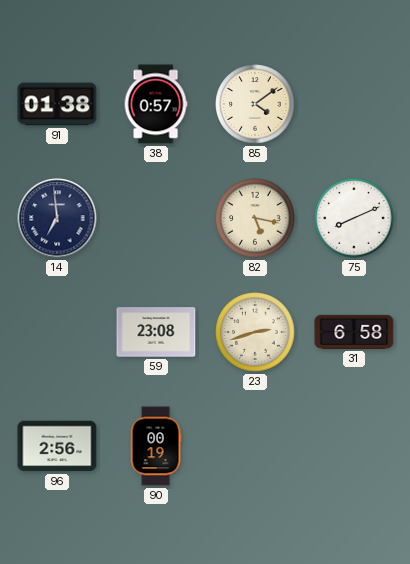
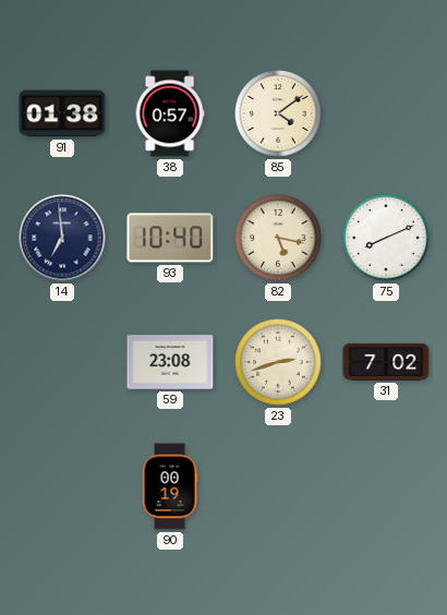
93: none -> 10:40 (170, 238)
31: 6:58 -> 7:02 (386, 362)
96: 2:56 -> none (57, 446)
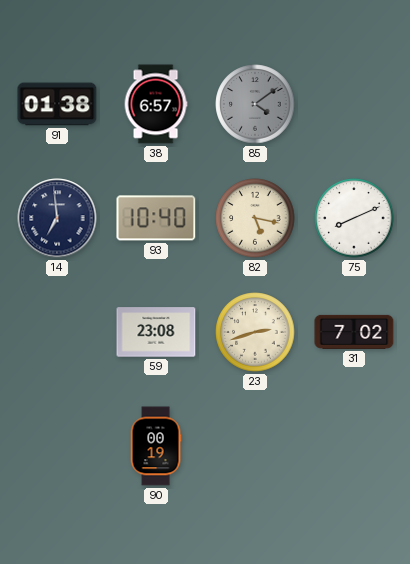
38: 0:57 -> 6:57 (156, 104)
85 dial: cream -> grey (255, 104)
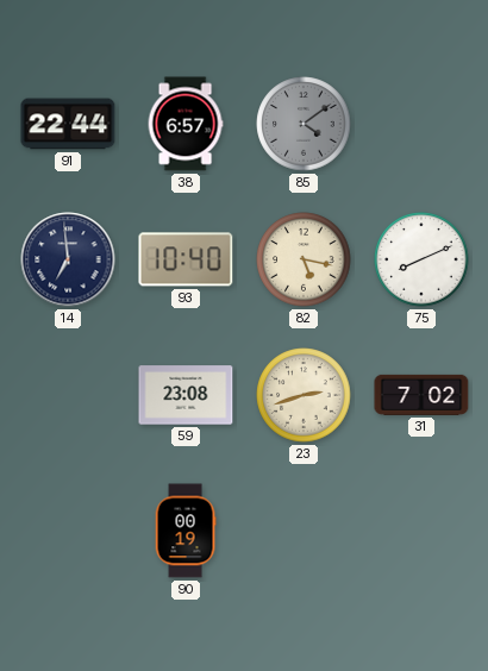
91: 01:38 -> 22:44 (68, 124)
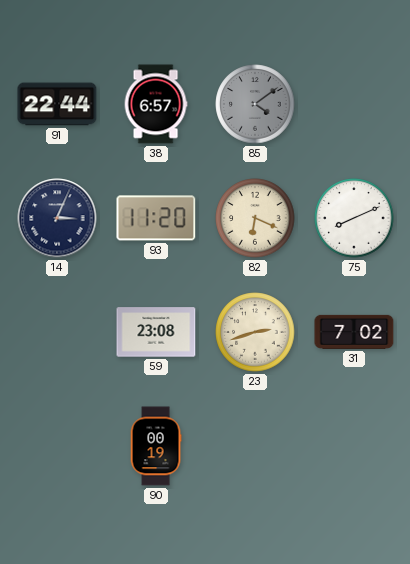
14: 6:59 -> 3:04 (57, 218)
93: 10:40 -> 11:20 (156, 218)
82: 5:17 -> 6:19 (255, 218)
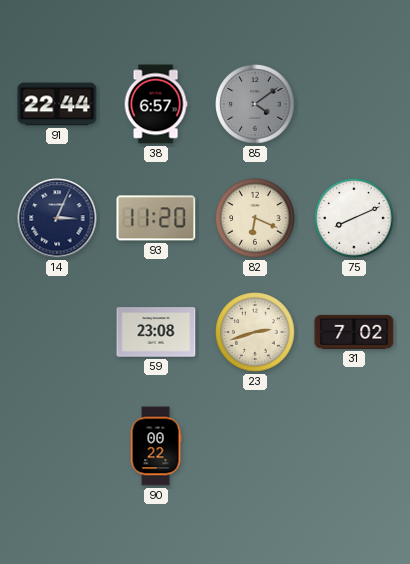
90: 00:19 -> 00:22 (156, 446)
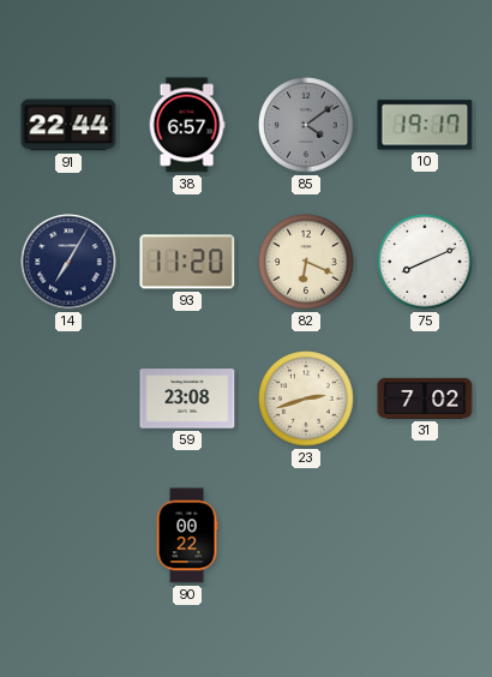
10: none -> 19:17 (425, 125)
14: 3:04 -> 7:05 (68, 262)
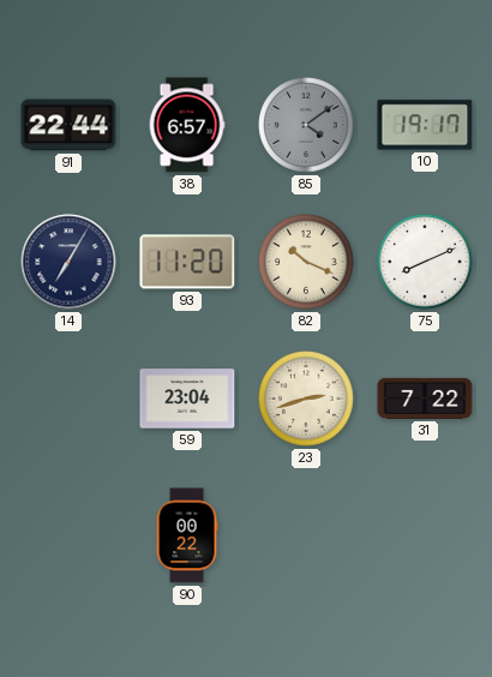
82: 6:19 -> 10:19 (306, 262)
59: 23:08 -> 23:04 (187, 399)
31: 7:02 -> 7:22 (425, 399)
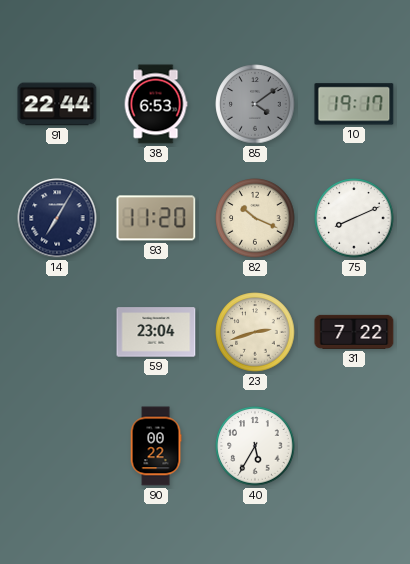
38: 6:57 -> 6:53 (156, 104)
40: none -> 5:35 (255, 446)
